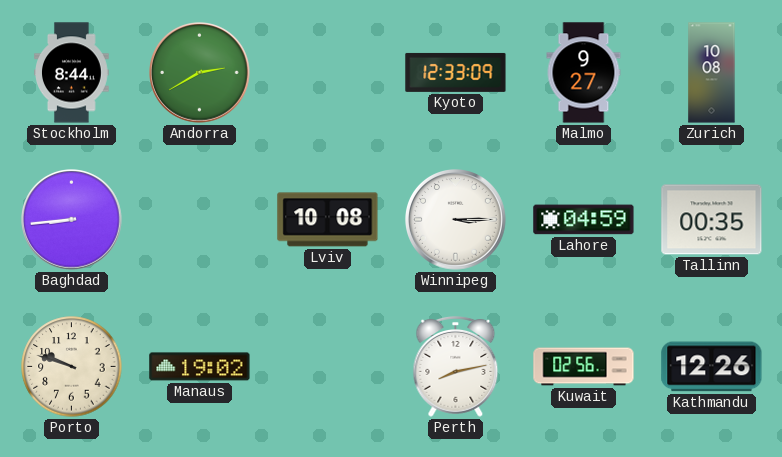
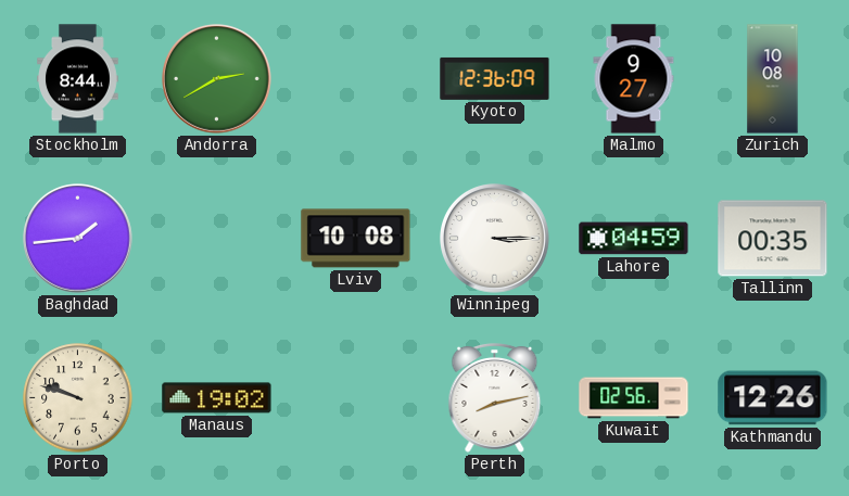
Kyoto: 12:33 -> 12:36 (495, 78)
Baghdad: 8:44 -> 1:44 (78, 239)
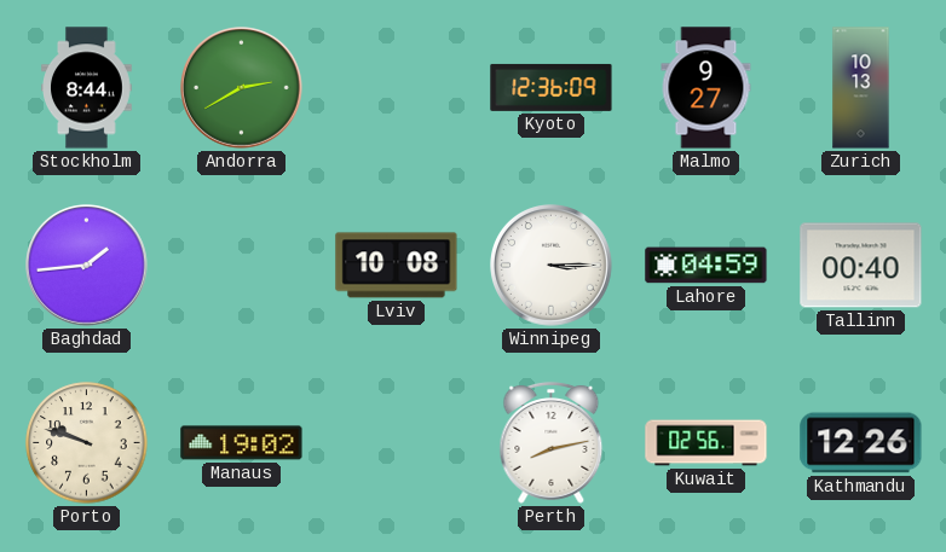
Zurich: 10:08 -> 10:13 (861, 88)
Tallinn: 00:35 -> 00:40 (861, 266)
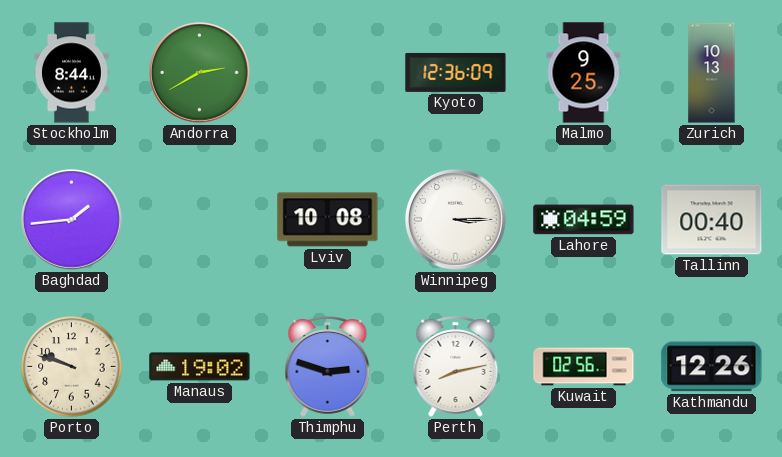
Malmo: 9:27 -> 9:25 (584, 73)
Thimphu: none -> 2:48 (328, 367)
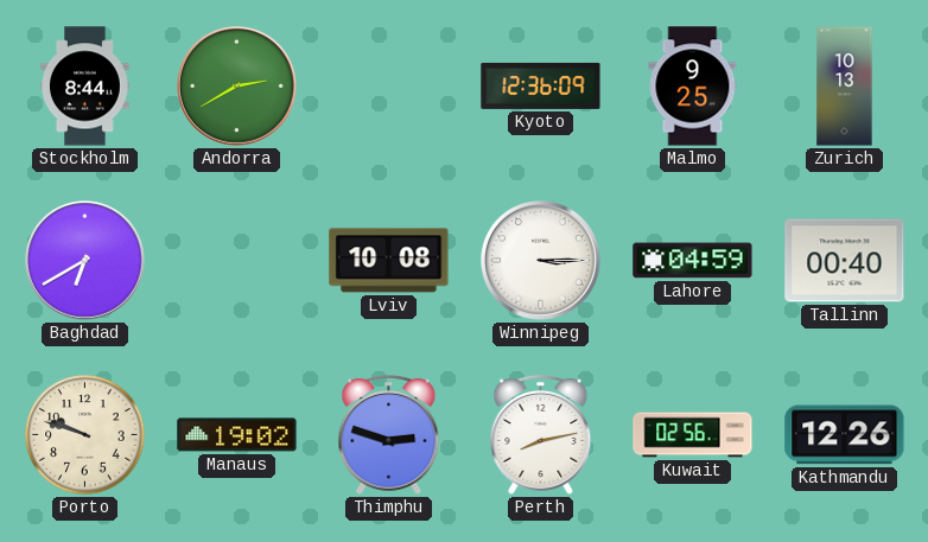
Baghdad: 1:44 -> 6:40 (85, 261)
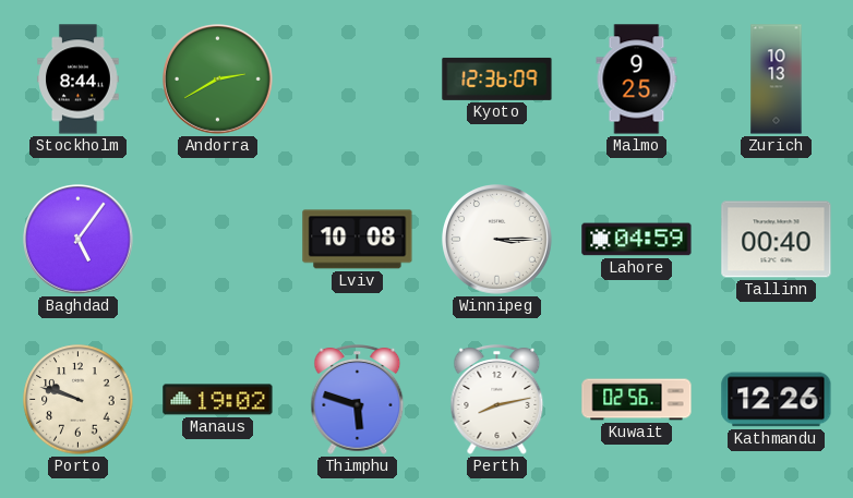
Baghdad: 6:40 -> 5:06 (79, 240)
Thimphu: 2:48 -> 5:48 (358, 400)
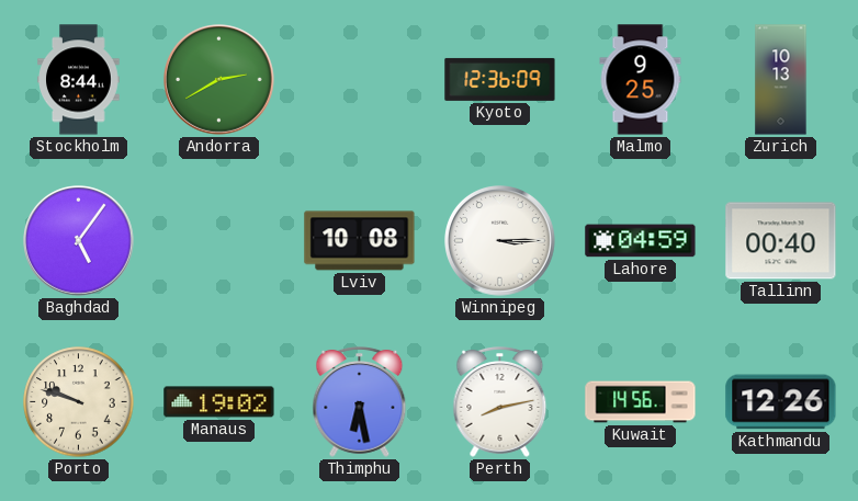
Thimphu: 5:48 -> 6:28 (360, 402)
Kuwait: 02:56 -> 14:56 (641, 402)
